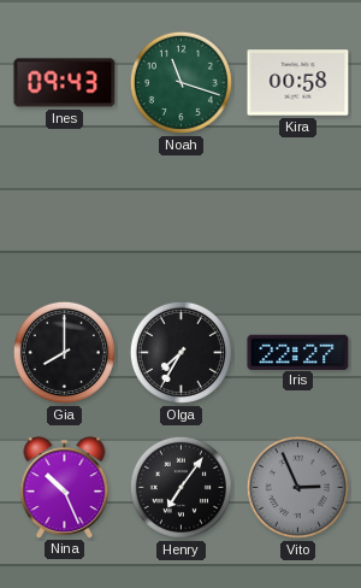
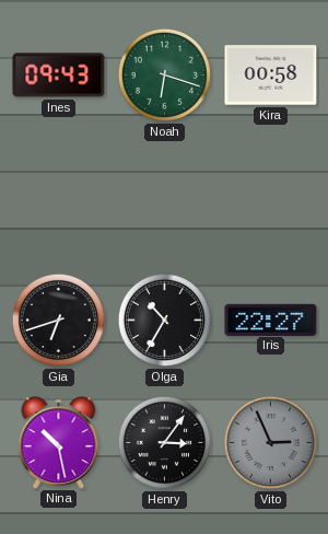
Noah: 11:18 -> 6:18 (164, 74)
Gia: 8:00 -> 6:42 (58, 320)
Olga: 7:35 -> 10:35 (164, 320)
Nina: 10:26 -> 10:28 (59, 442)
Henry: 7:06 -> 3:06 (164, 442)
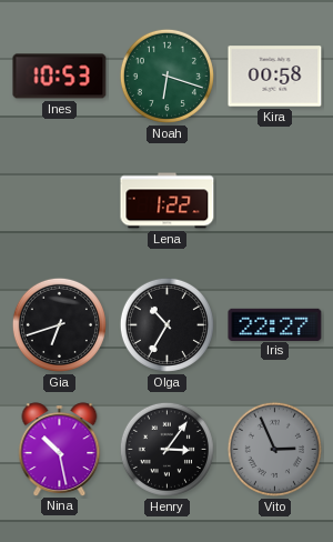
Ines: 09:43 -> 10:53 (60, 77)
Lena: none -> 1:22 (168, 201)
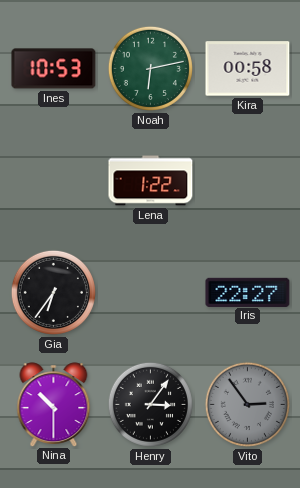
Noah: 6:18 -> 6:13 (150, 68)
Gia: 6:42 -> 6:36 (53, 292)
Olga: 10:35 -> none (167, 324)
Nina: 10:28 -> 10:30 (54, 404)
Vito: 2:56 -> 2:54 (247, 404)
